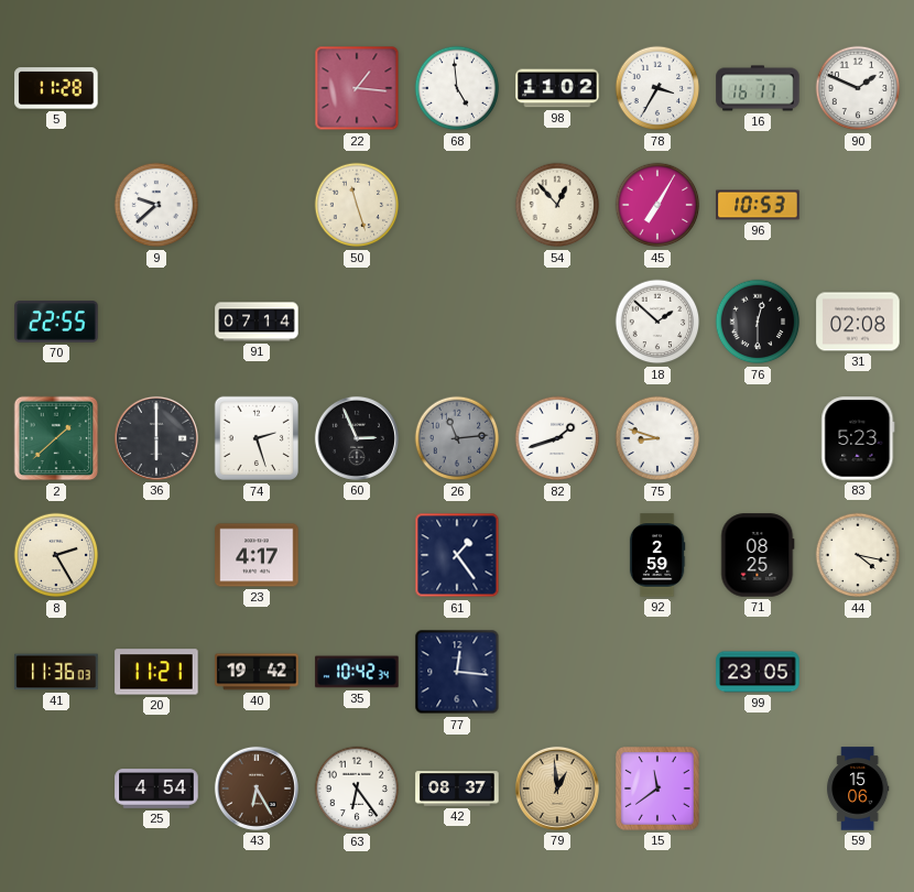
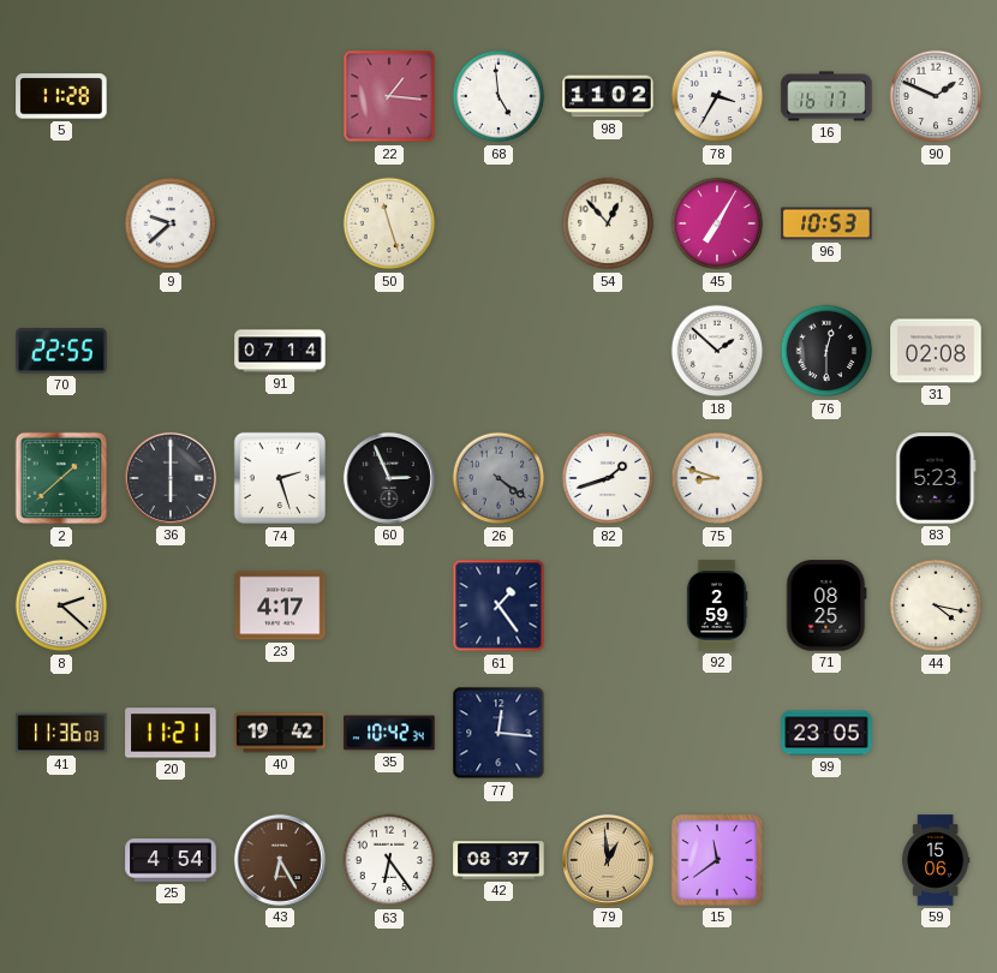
26: 11:14 -> 4:21 (499, 478)
8: 2:25 -> 2:22 (61, 605)
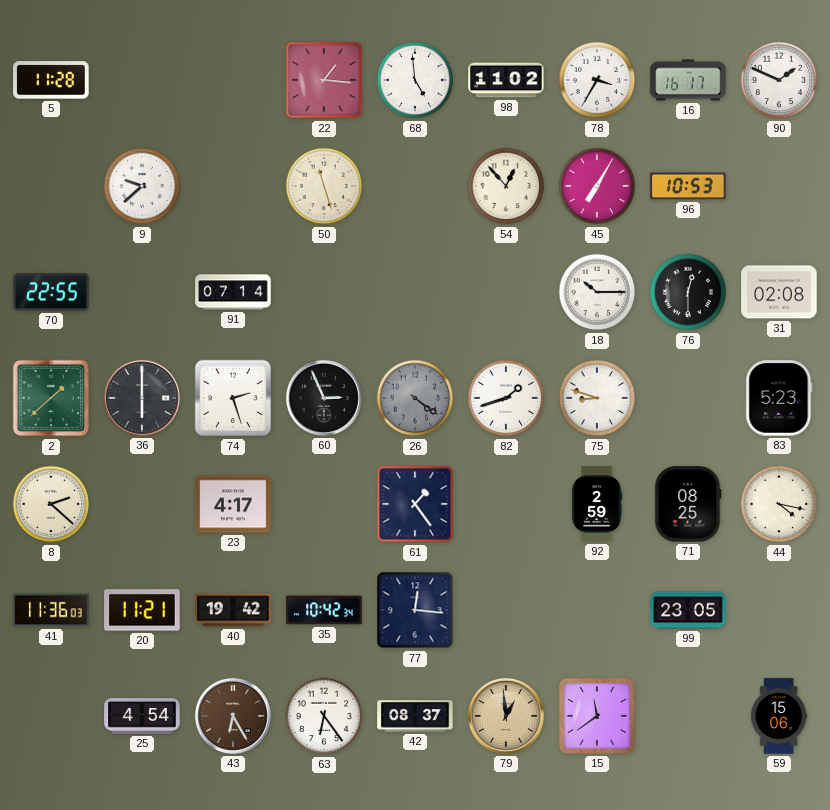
18: 1:52 -> 10:15 (597, 292)
